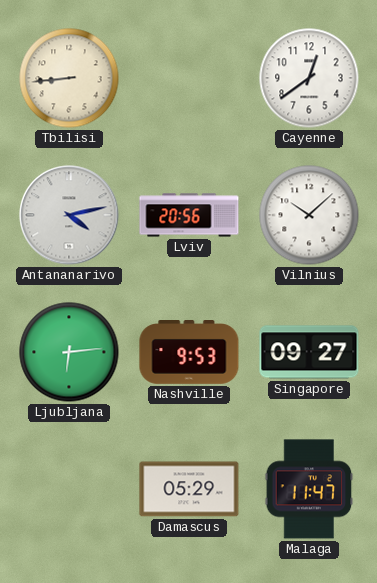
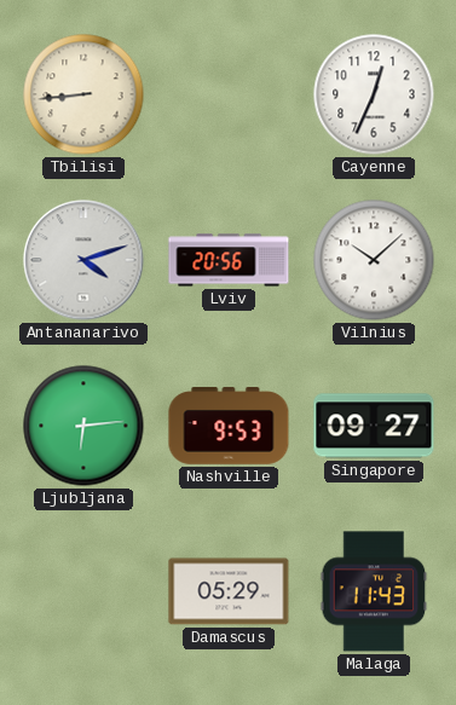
Cayenne: 12:39 -> 12:34 (374, 94)
Antananarivo: 4:13 -> 4:12 (83, 260)
Malaga: 11:47 -> 11:43 (374, 591)
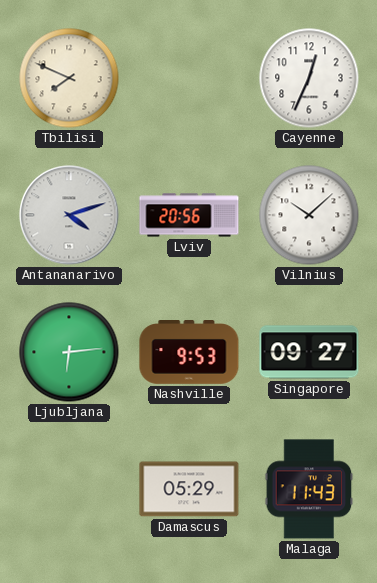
Tbilisi: 8:44 -> 7:49 (69, 78)
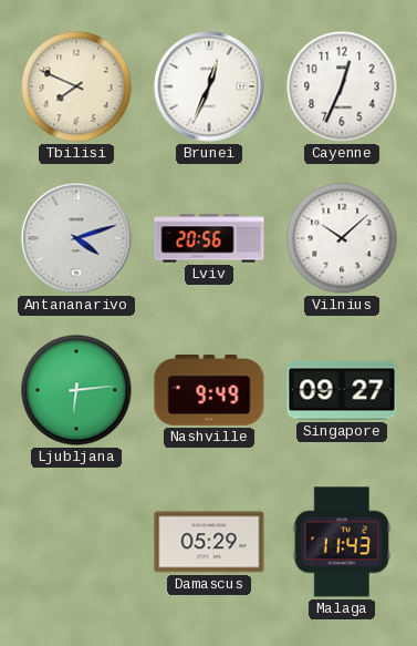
Brunei: none -> 12:34 (209, 86)
Nashville: 9:53 -> 9:49 (209, 391)
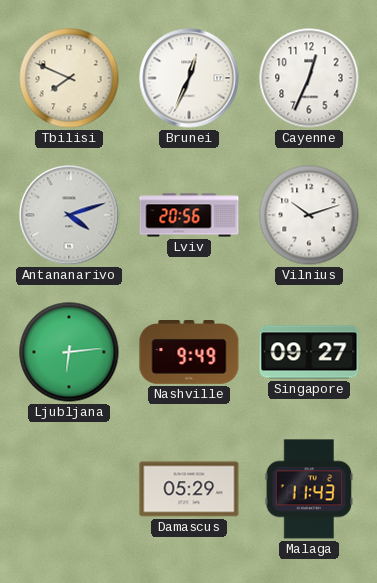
Vilnius: 10:08 -> 10:12 (309, 215)
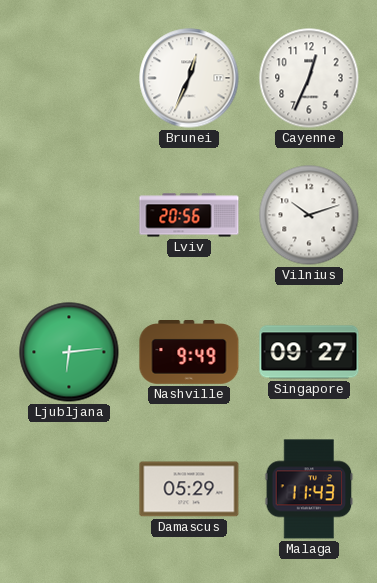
Tbilisi: 7:49 -> none (69, 78)
Antananarivo: 4:12 -> none (69, 215)
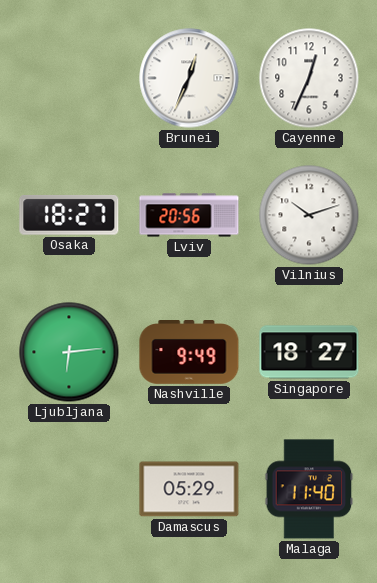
Osaka: none -> 18:27 (69, 216)
Singapore: 09:27 -> 18:27 (309, 352)
Malaga: 11:43 -> 11:40 (309, 489)
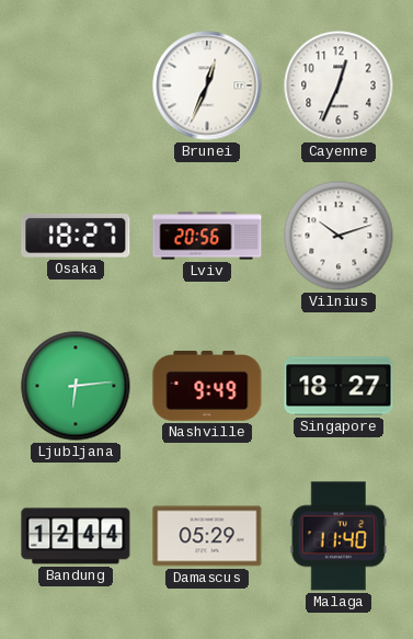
Bandung: none -> 12:44 (76, 536)
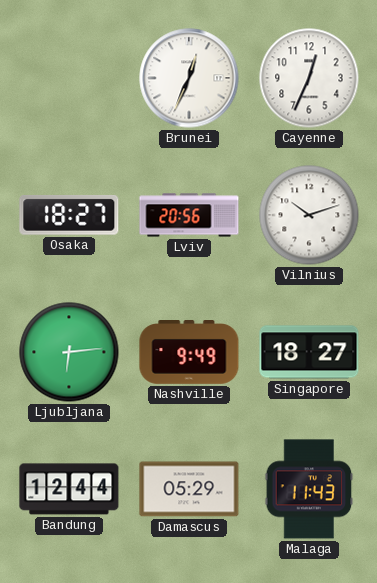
Malaga: 11:40 -> 11:43 (309, 489)
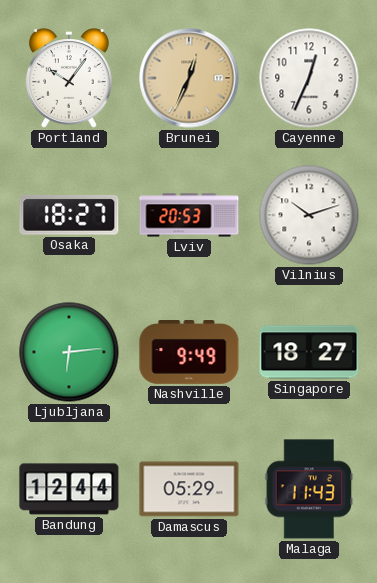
Portland: none -> 10:06 (69, 78)
Brunei dial: white -> champagne (189, 78)
Lviv: 20:56 -> 20:53 (189, 215)
